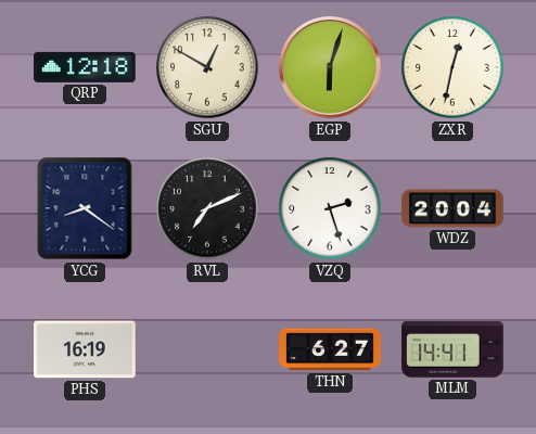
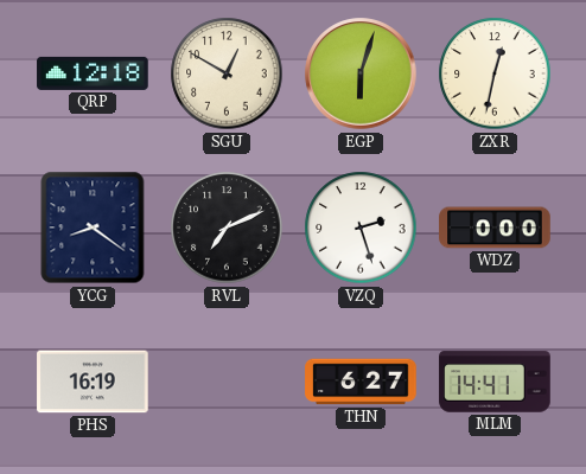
WDZ: 20:04 -> 0:00 (495, 228)
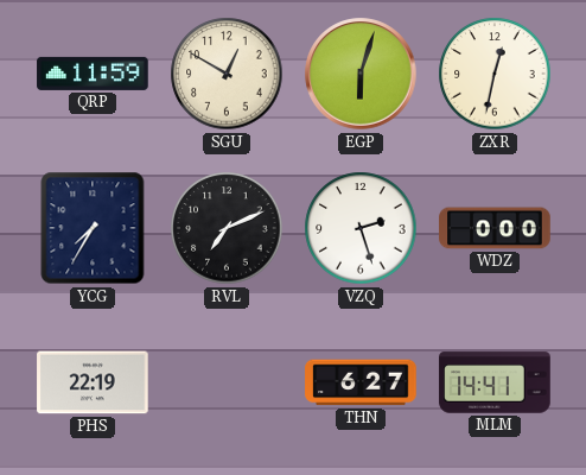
QRP: 12:18 -> 11:59 (93, 74)
YCG: 8:21 -> 7:35 (93, 228)
PHS: 16:19 -> 22:19 (93, 382)
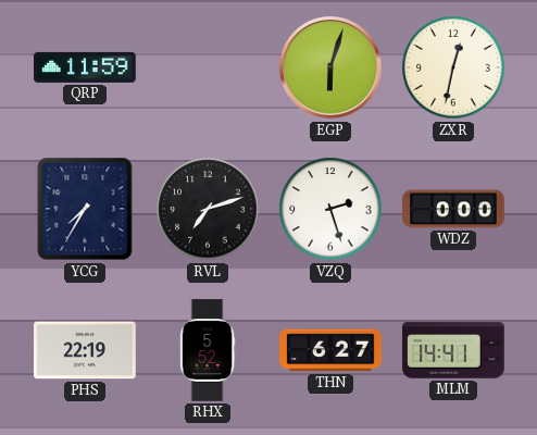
SGU: 12:50 -> none (227, 74)
RVL: 7:11 -> 7:12 (208, 209)
RHX: none -> 5:52 (208, 350)
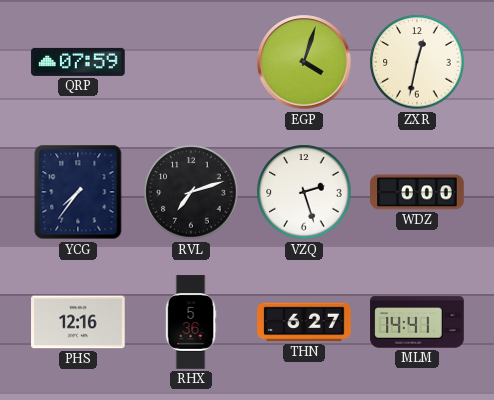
QRP: 11:59 -> 07:59 (78, 62)
EGP: 6:03 -> 4:03 (304, 62)
YCG: 7:35 -> 7:36 (78, 192)
PHS: 22:19 -> 12:16 (78, 322)
RHX: 5:52 -> 5:36 (191, 322)
